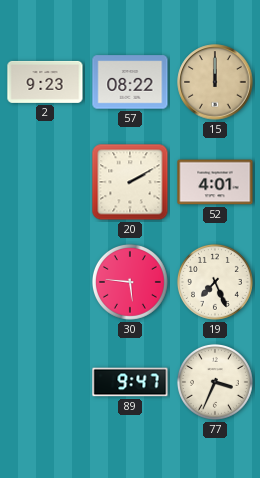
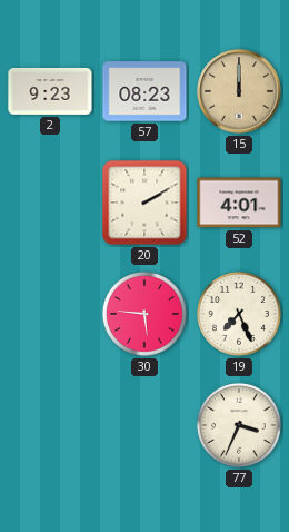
57: 08:22 -> 08:23 (144, 91)
89: 9:47 -> none (130, 382)
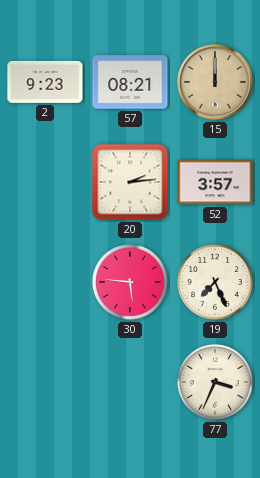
57: 08:23 -> 08:21 (130, 82)
20: 2:10 -> 2:14 (130, 182)
52: 4:01 -> 3:57 (215, 182)
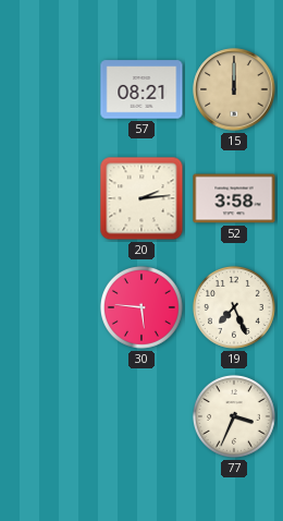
2: 9:23 -> none (45, 82)
52: 3:57 -> 3:58 (234, 198)
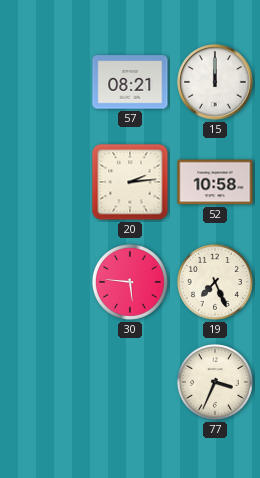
15 dial: champagne -> white (215, 82)
52: 3:58 -> 10:58 (215, 182)
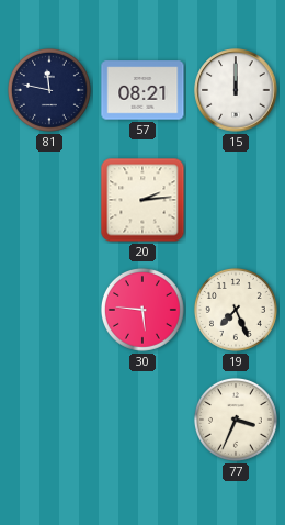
81: none -> 11:47 (49, 90)
52: 10:58 -> none (215, 182)
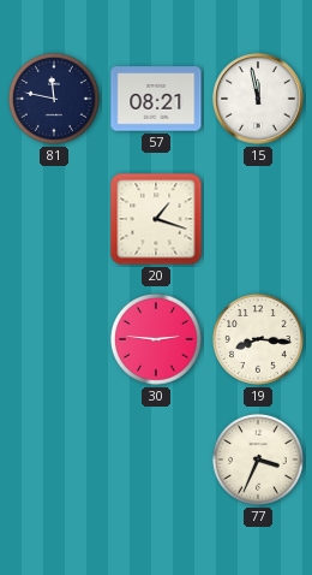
15: 12:00 -> 11:58 (258, 99)
20: 2:14 -> 1:18 (156, 219)
30: 5:46 -> 2:46 (156, 339)
19: 7:26 -> 8:16 (258, 339)
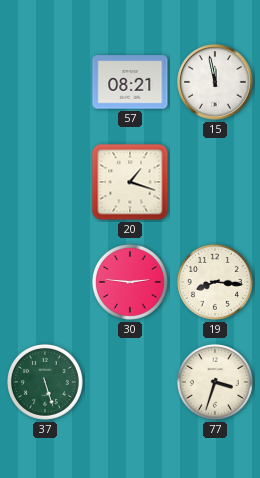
81: 11:47 -> none (54, 99)
37: none -> 5:27 (45, 382)
77: 3:34 -> 3:33 (215, 382)
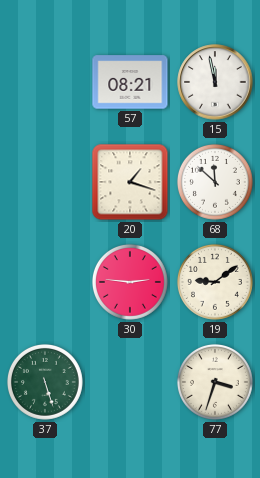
68: none -> 11:52 (215, 182)
19: 8:16 -> 9:09 (215, 282)
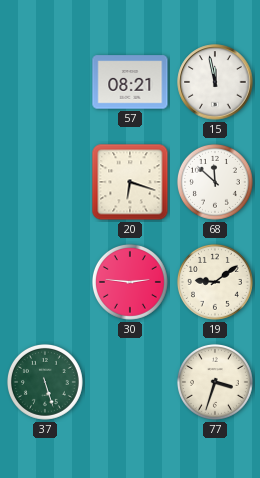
20: 1:18 -> 6:18 (130, 182)
